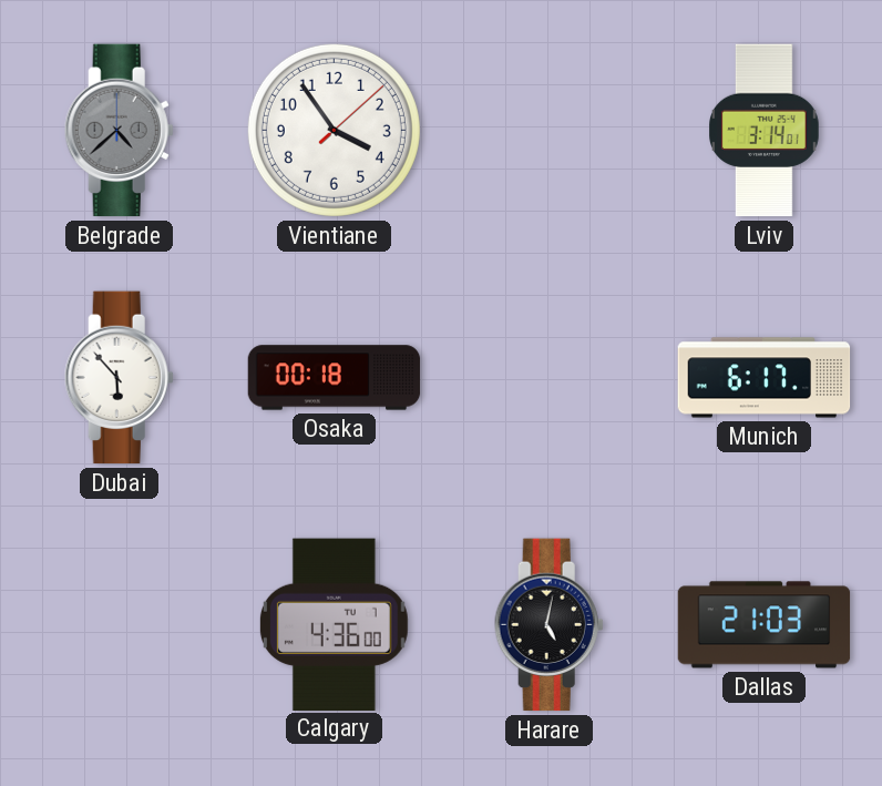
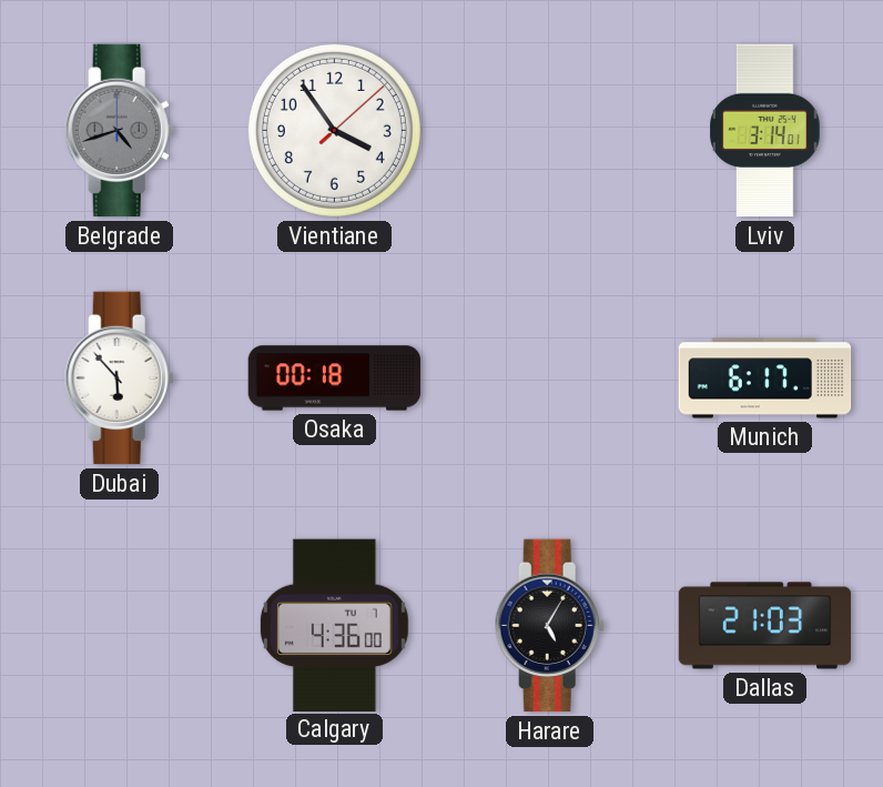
Belgrade: 4:38 -> 4:42 (119, 131)
Harare: 5:02 -> 5:05 (549, 626)
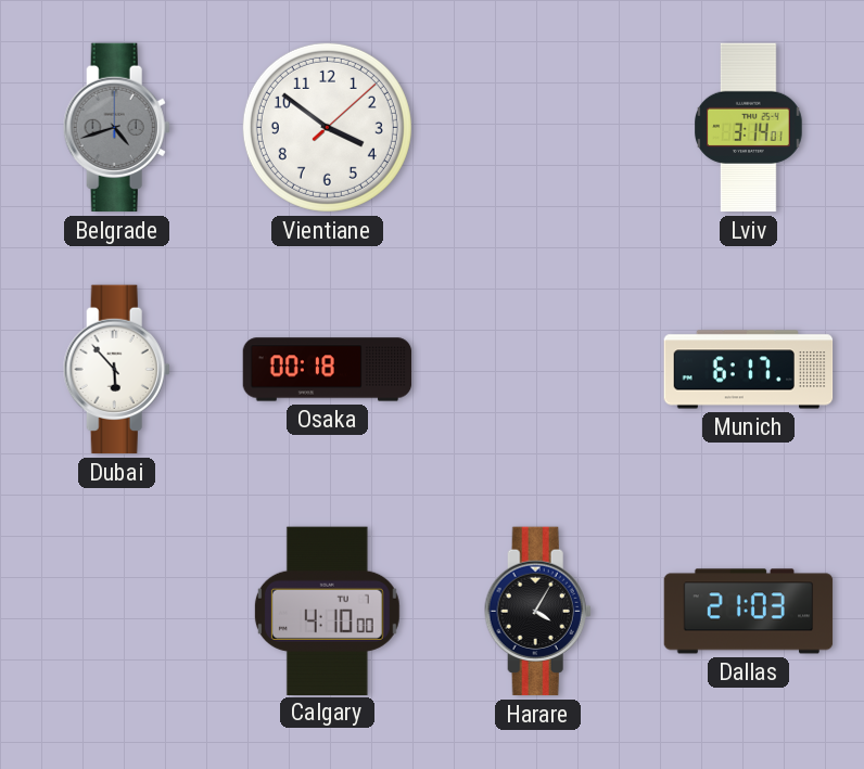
Vientiane: 3:54 -> 3:51 (327, 127)
Calgary: 4:36 -> 4:10 (327, 611)
Harare: 5:05 -> 4:05 (537, 612)
